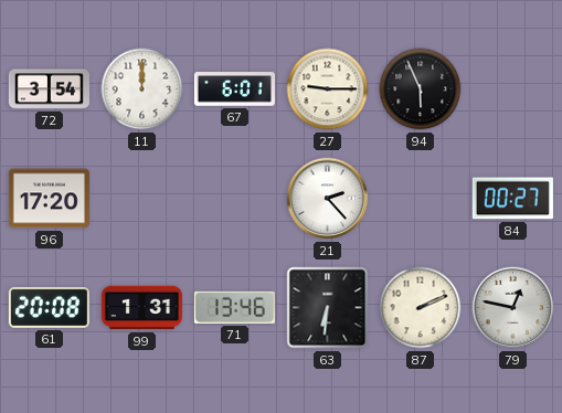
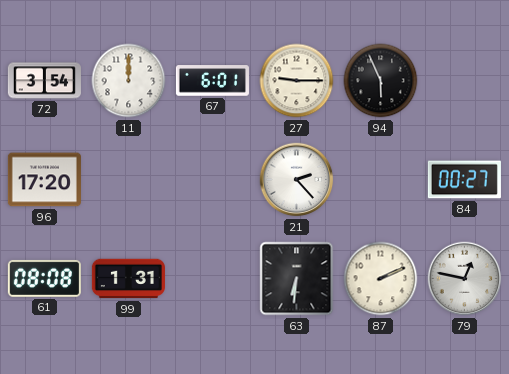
61: 20:08 -> 08:08 (44, 278)
71: 13:46 -> none (234, 307)
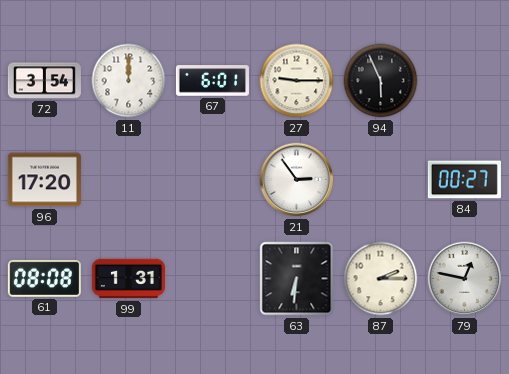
21: 2:23 -> 2:54 (297, 180)
87: 2:11 -> 2:15 (381, 279)
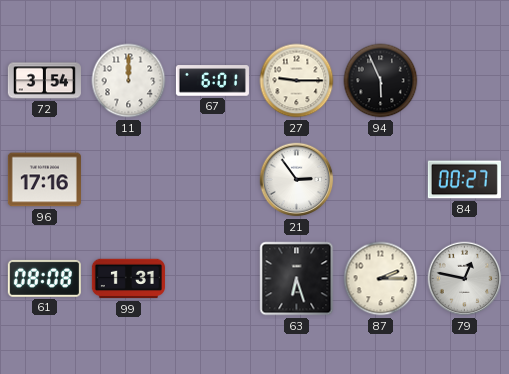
96: 17:20 -> 17:16 (44, 180)
63: 6:31 -> 6:27 (297, 279)
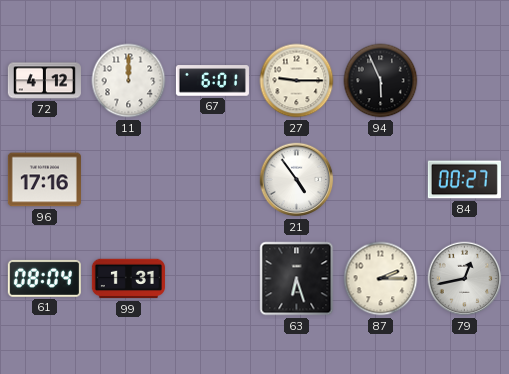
72: 3:54 -> 4:12 (44, 81)
21: 2:54 -> 4:54 (297, 180)
61: 08:08 -> 08:04 (44, 278)
79: 12:47 -> 12:43 (465, 279)
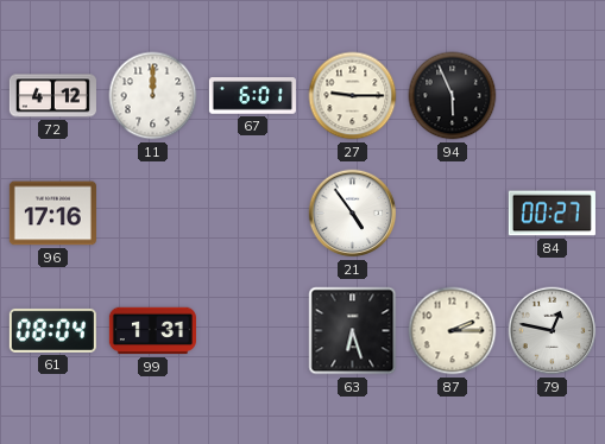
79: 12:43 -> 12:47 (553, 331)
